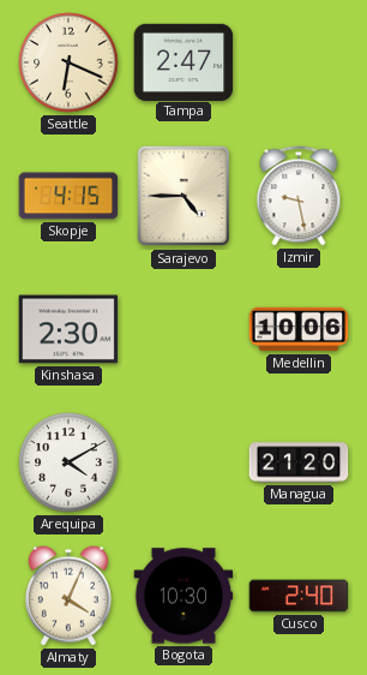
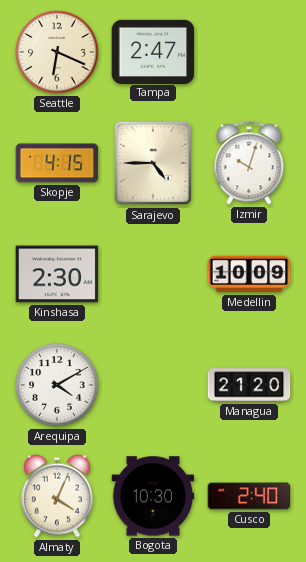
Izmir: 9:28 -> 10:03 (249, 163)
Medellin: 10:06 -> 10:09 (249, 274)
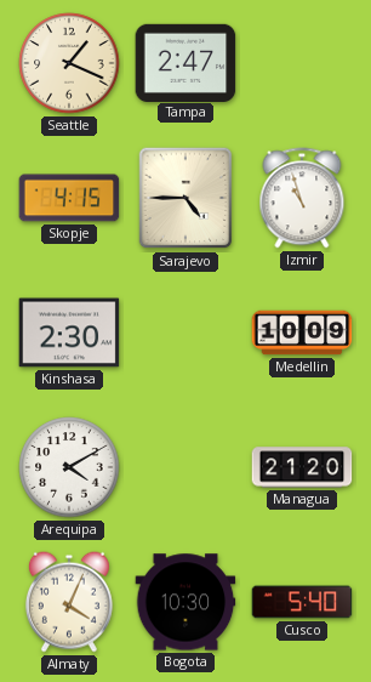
Seattle: 6:19 -> 1:19 (69, 63)
Izmir: 10:03 -> 10:57 (302, 198)
Cusco: 2:40 -> 5:40 (302, 602)
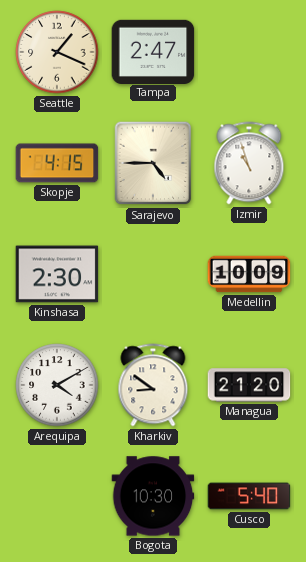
Kharkiv: none -> 8:51 (153, 385)
Almaty: 4:04 -> none (69, 602)
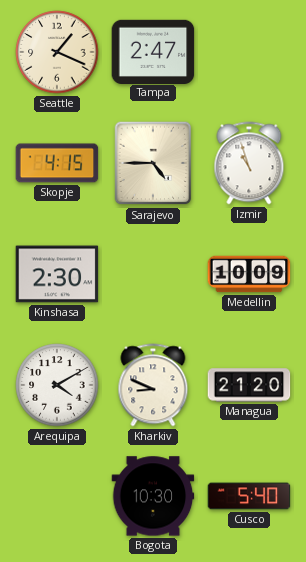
Kharkiv: 8:51 -> 8:49 (153, 385)
